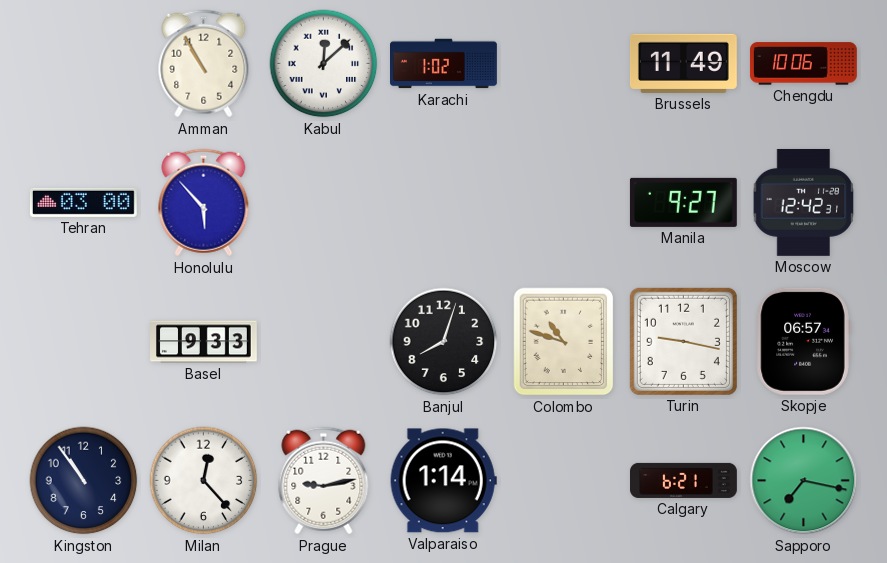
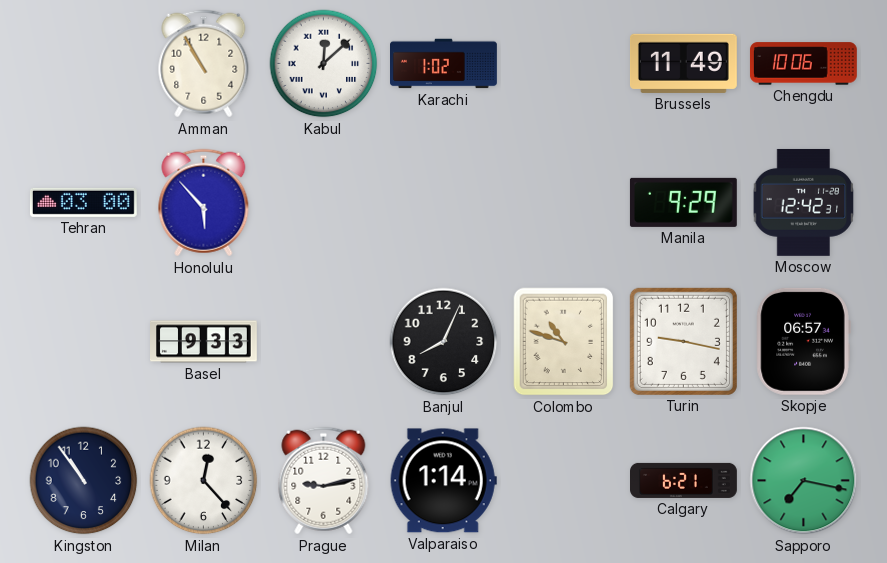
Manila: 9:27 -> 9:29 (683, 202)
Banjul: 8:03 -> 8:04 (444, 342)
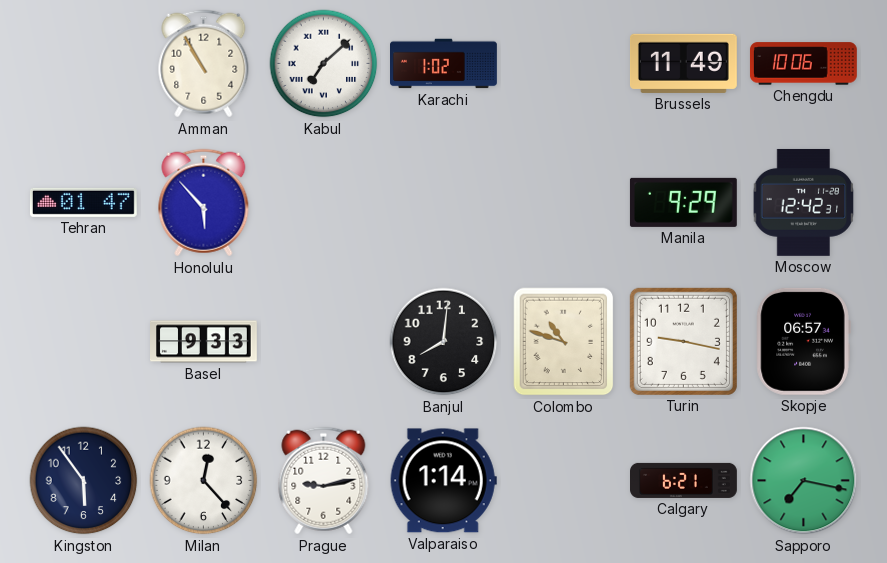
Kabul: 12:08 -> 7:08 (324, 64)
Tehran: 03:00 -> 01:47 (83, 202)
Banjul: 8:04 -> 8:01 (444, 342)
Kingston: 10:54 -> 5:54 (84, 481)
